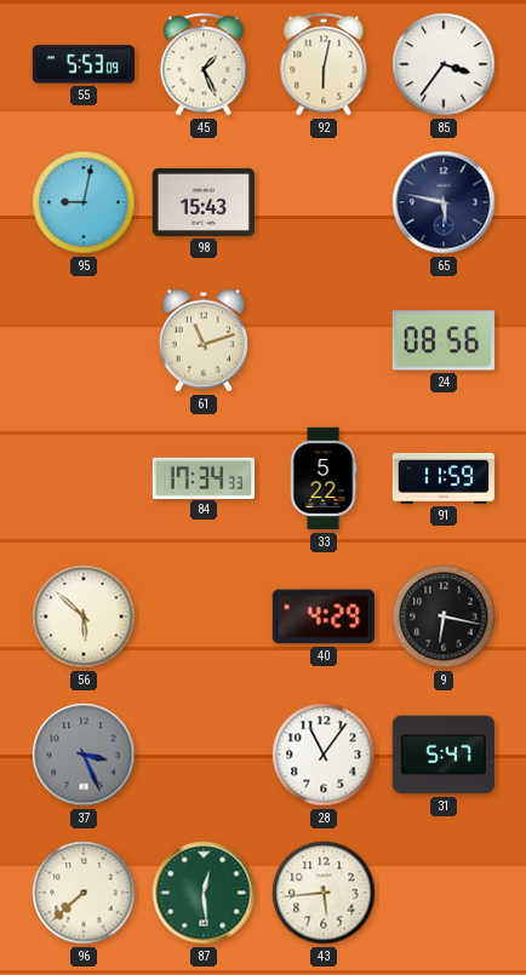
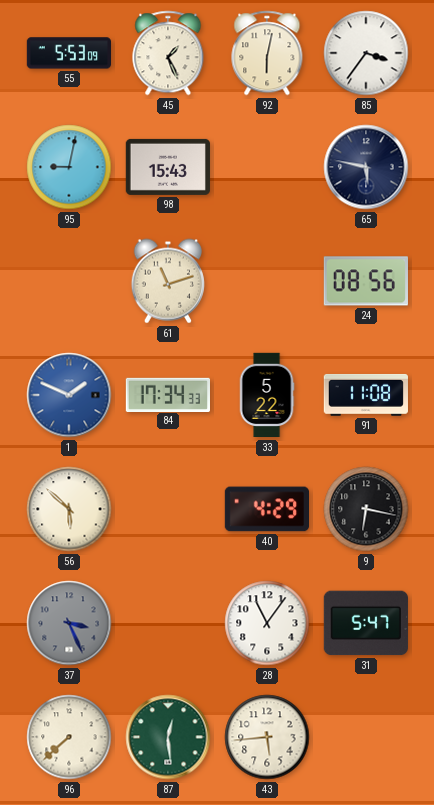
1: none -> 1:49 (69, 395)
91: 11:59 -> 11:08 (366, 395)
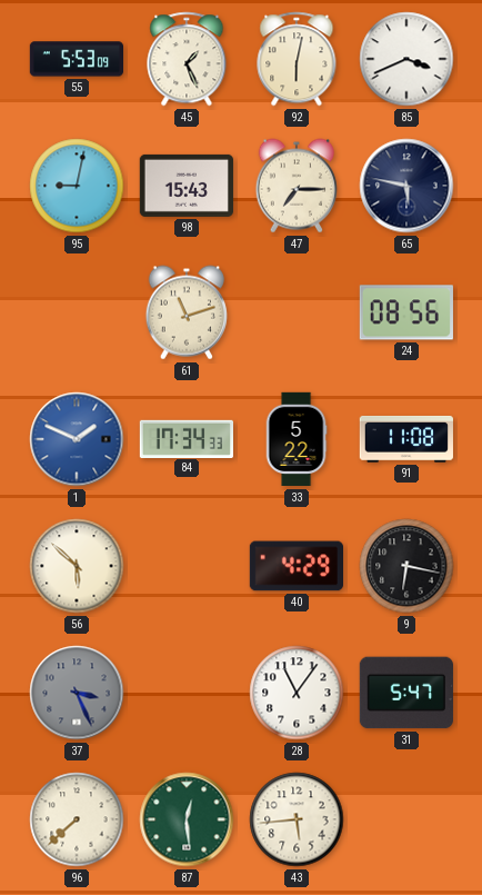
85: 3:36 -> 3:41 (406, 59)
47: none -> 7:15 (297, 186)
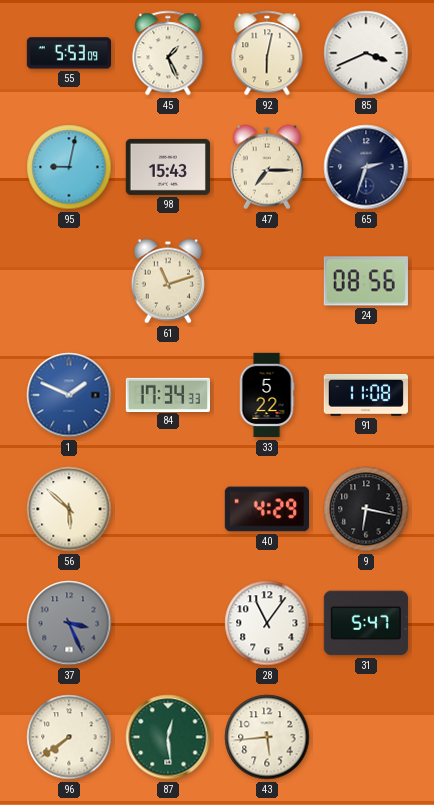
65: 5:47 -> 2:33 (366, 167)
96: 7:38 -> 7:39 (69, 737)
